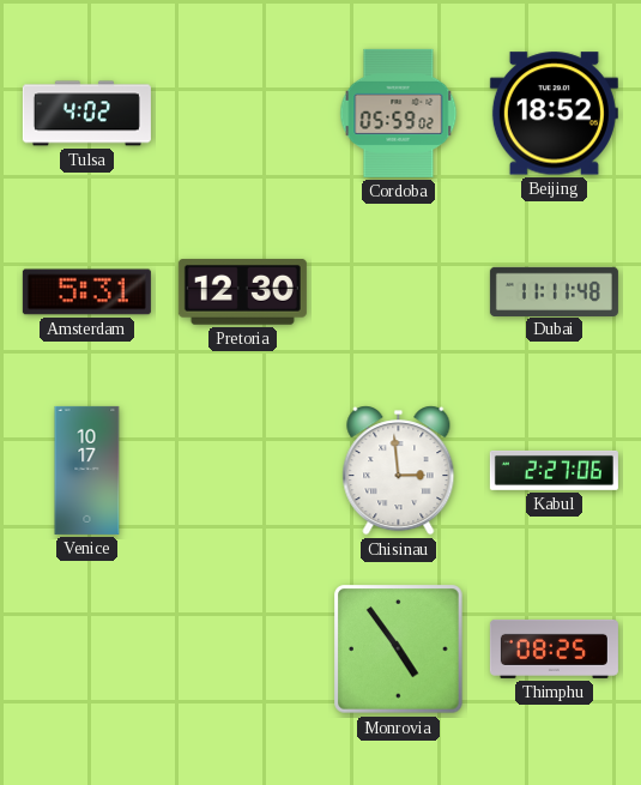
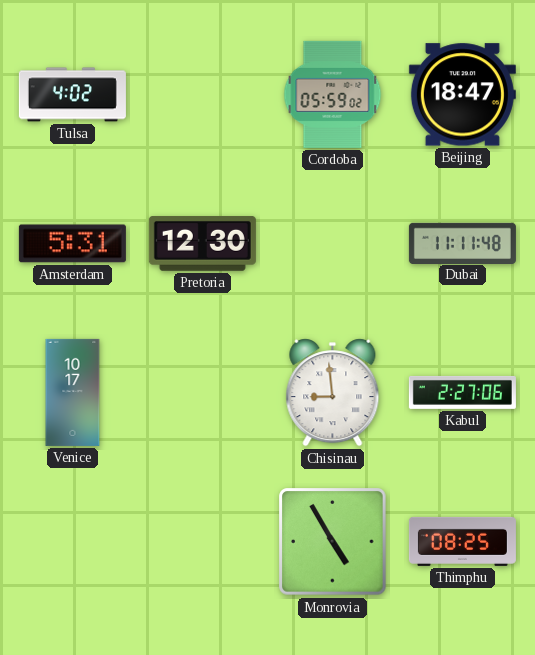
Beijing: 18:52 -> 18:47 (462, 95)
Chisinau: 2:59 -> 8:59 (333, 393)
Monrovia: 4:54 -> 4:55 (333, 542)
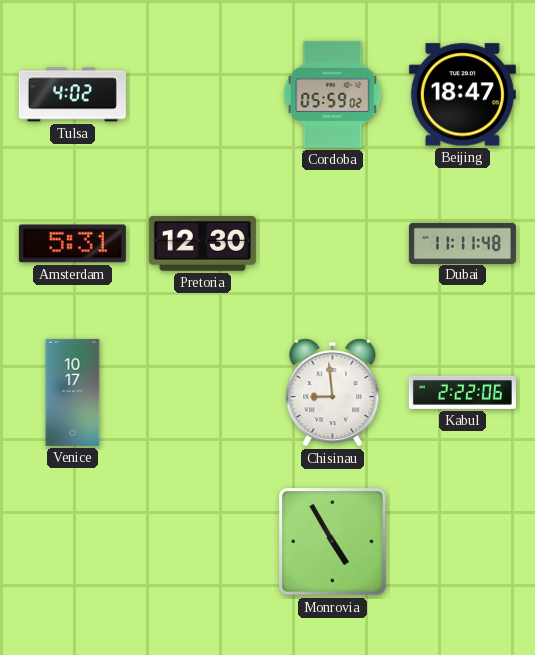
Kabul: 2:27 -> 2:22 (462, 392)
Thimphu: 08:25 -> none (462, 541)
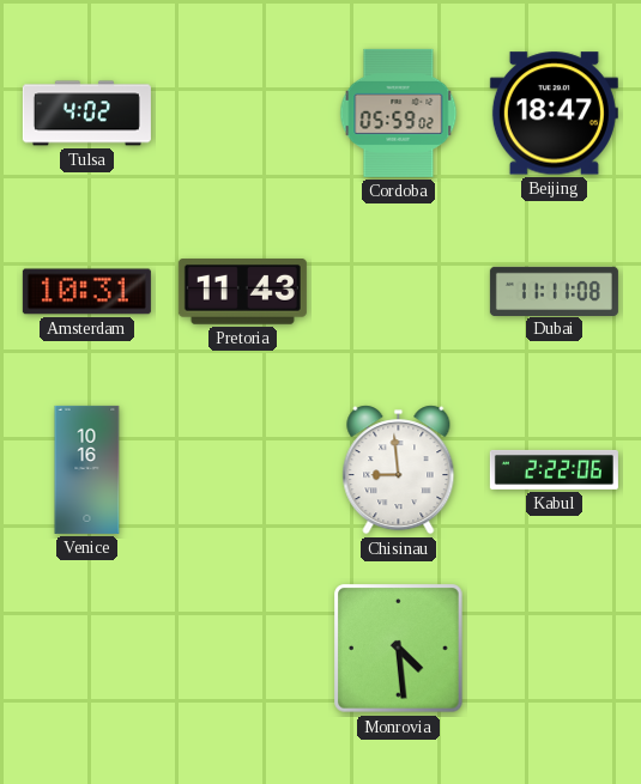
Amsterdam: 5:31 -> 10:31 (86, 292)
Pretoria: 12:30 -> 11:43 (242, 292)
Dubai: 11:11:48 -> 11:11:08 (554, 291)
Venice: 10:17 -> 10:16 (87, 469)
Monrovia: 4:55 -> 4:29 (399, 649)
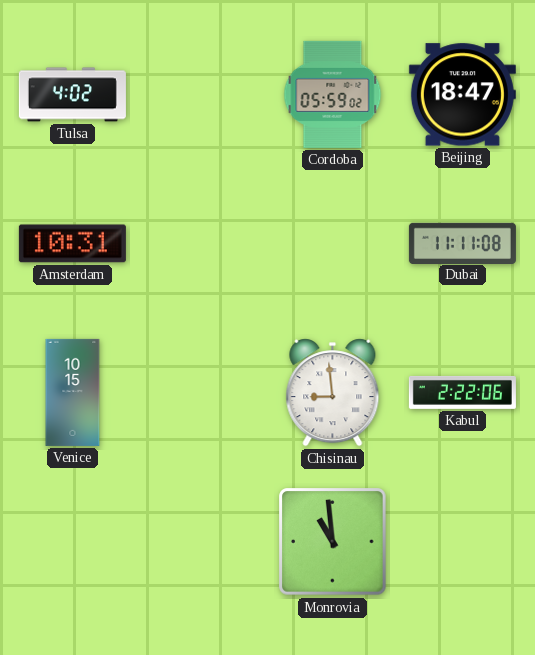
Pretoria: 11:43 -> none (242, 292)
Venice: 10:16 -> 10:15 (73, 392)
Monrovia: 4:29 -> 10:59 (333, 542)
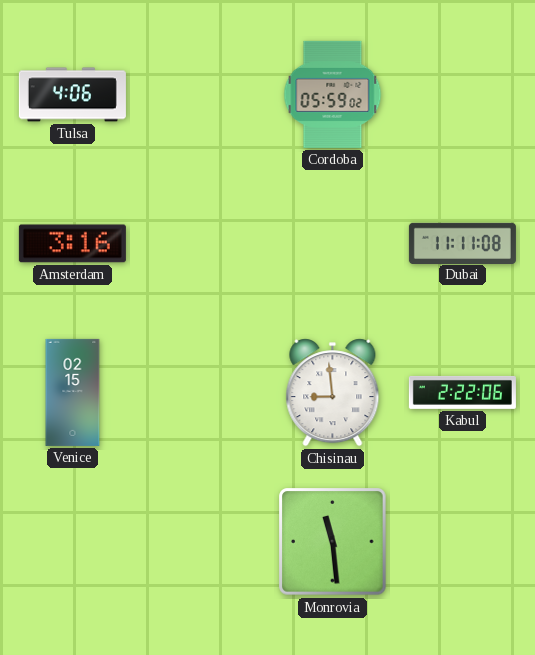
Tulsa: 4:02 -> 4:06 (72, 95)
Beijing: 18:47 -> none (462, 95)
Amsterdam: 10:31 -> 3:16 (72, 244)
Venice: 10:15 -> 02:15 (73, 392)
Monrovia: 10:59 -> 11:29 (333, 542)
